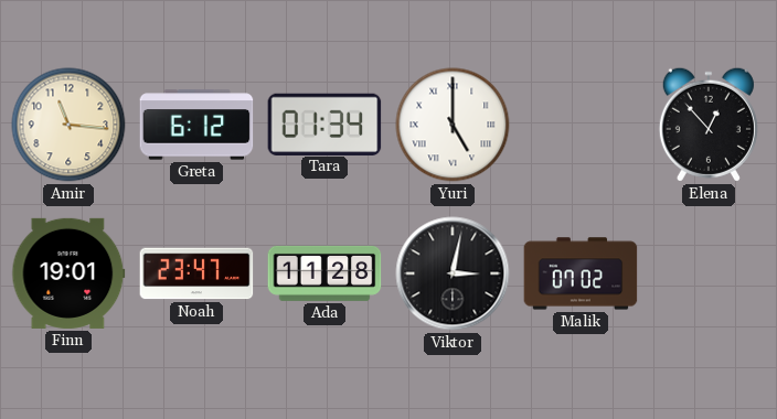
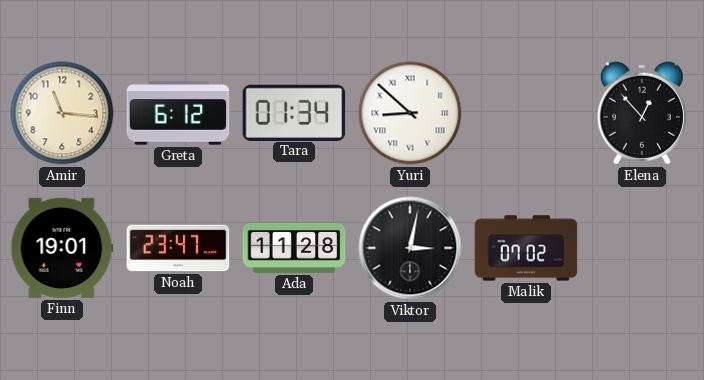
Yuri: 5:00 -> 8:52 (410, 113)
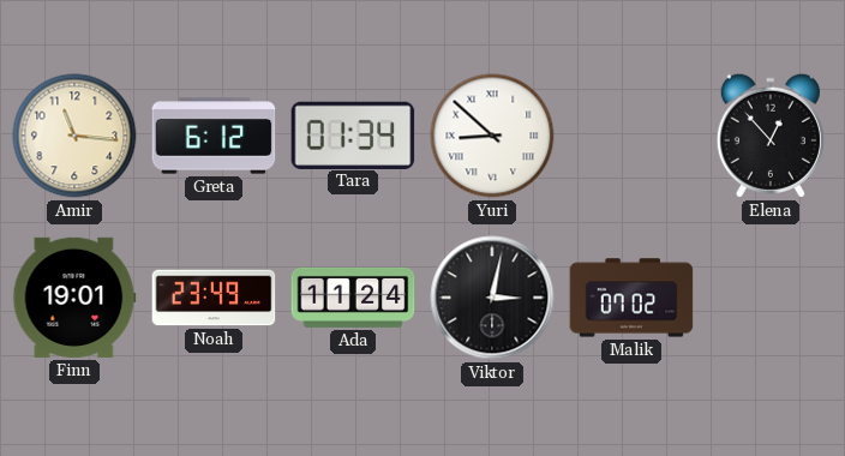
Noah: 23:47 -> 23:49 (214, 298)
Ada: 11:28 -> 11:24 (353, 298)
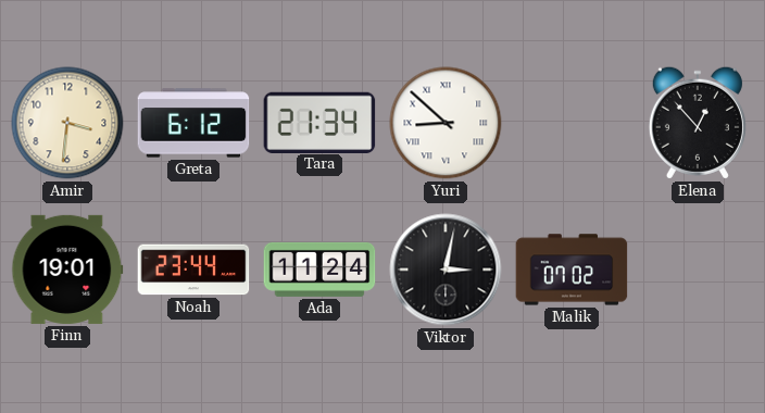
Amir: 11:16 -> 3:31 (67, 123)
Tara: 01:34 -> 21:34 (319, 122)
Noah: 23:49 -> 23:44 (193, 270)
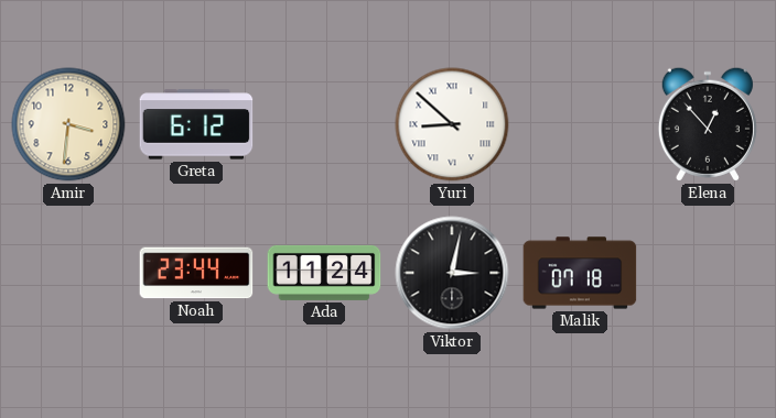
Tara: 21:34 -> none (319, 122)
Finn: 19:01 -> none (67, 270)
Malik: 07:02 -> 07:18 (580, 273)
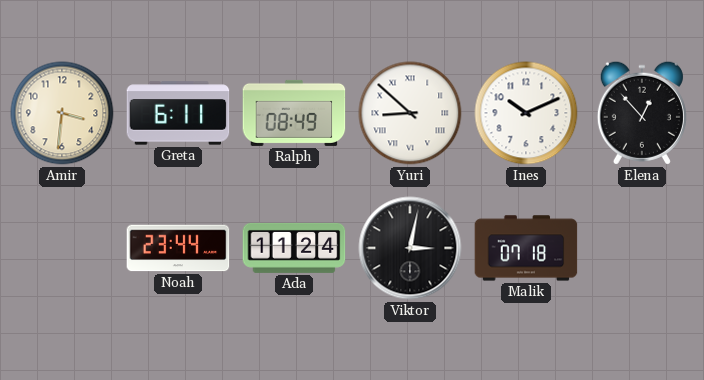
Greta: 6:12 -> 6:11 (178, 113)
Ralph: none -> 08:49 (294, 113)
Ines: none -> 10:11 (526, 113)
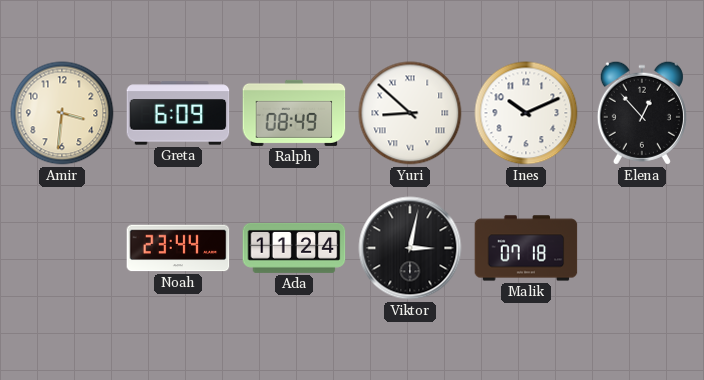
Greta: 6:11 -> 6:09 (178, 113)
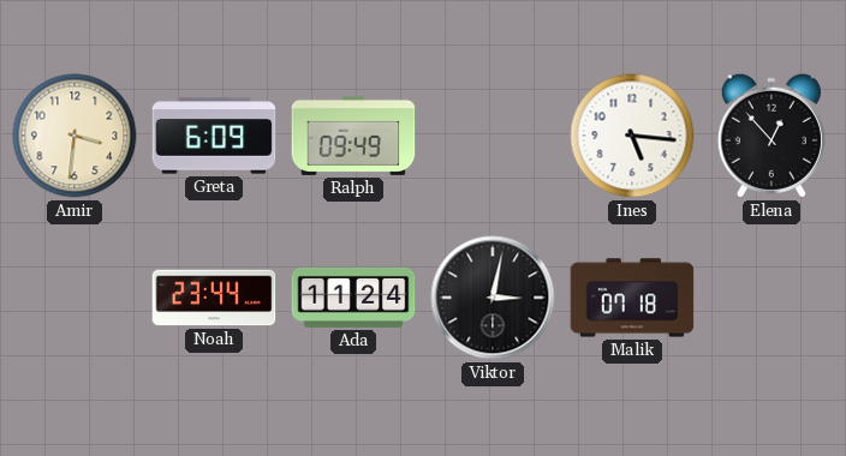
Ralph: 08:49 -> 09:49 (353, 136)
Yuri: 8:52 -> none (410, 113)
Ines: 10:11 -> 5:16 (632, 136)
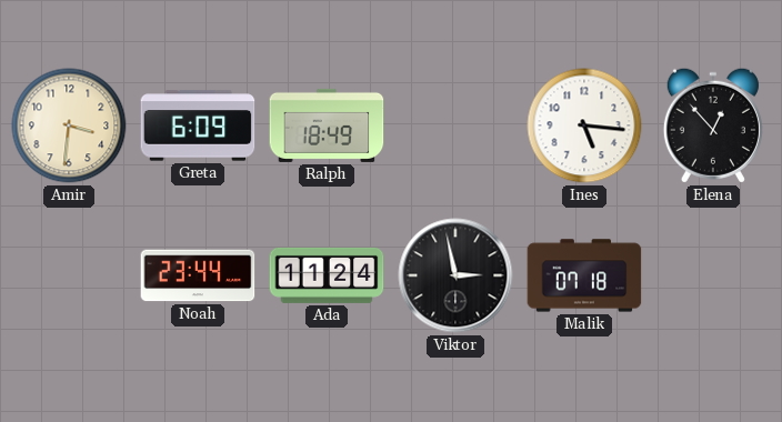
Ralph: 09:49 -> 18:49 (327, 125)
Viktor: 3:02 -> 2:58 (455, 275)
